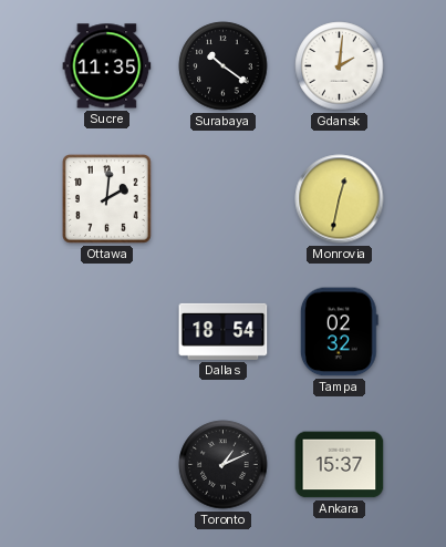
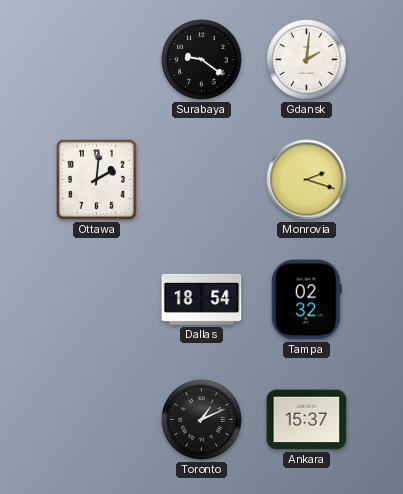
Sucre: 11:35 -> none (107, 66)
Surabaya: 10:21 -> 9:21 (202, 60)
Monrovia: 12:32 -> 2:18 (307, 180)
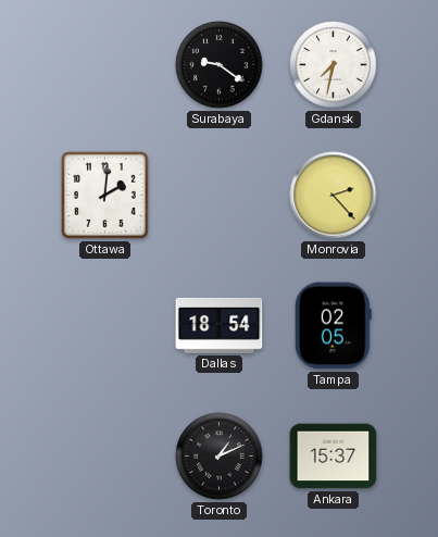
Gdansk: 2:01 -> 7:32 (334, 65)
Monrovia: 2:18 -> 2:23 (334, 196)
Tampa: 02:32 -> 02:05 (333, 326)
